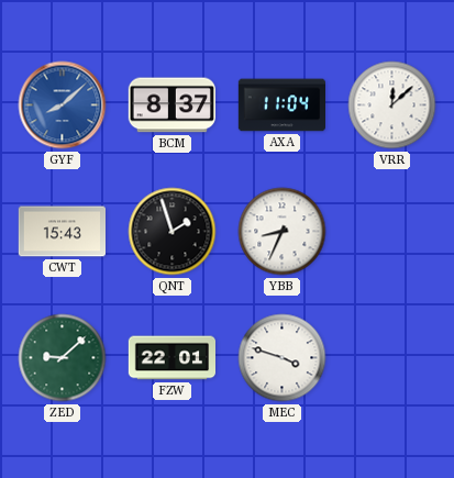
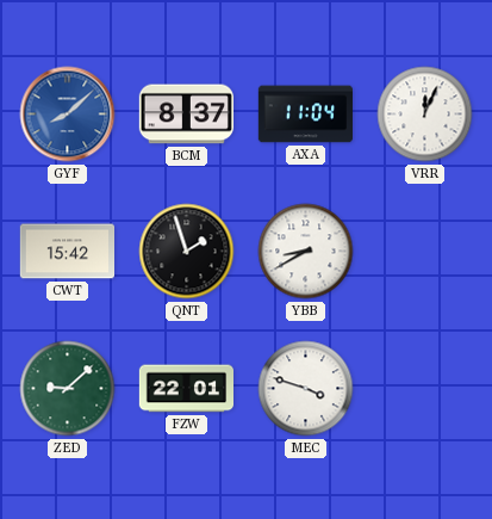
VRR: 12:08 -> 12:04 (425, 115)
CWT: 15:43 -> 15:42 (67, 252)
YBB: 8:34 -> 8:40 (306, 252)
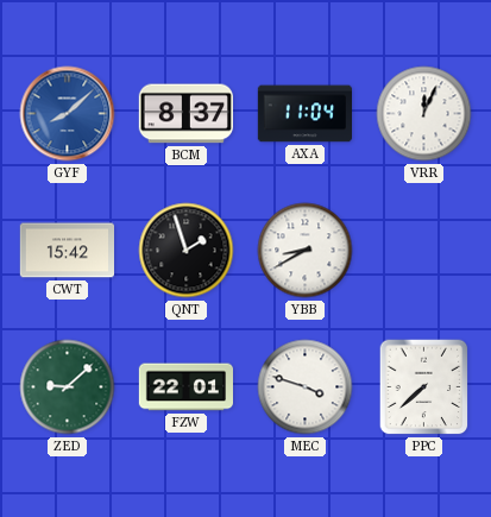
PPC: none -> 7:38 (424, 387)
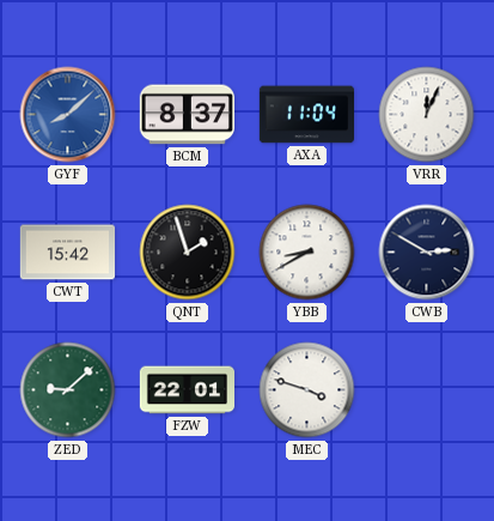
CWB: none -> 2:50 (427, 253)
PPC: 7:38 -> none (424, 387)
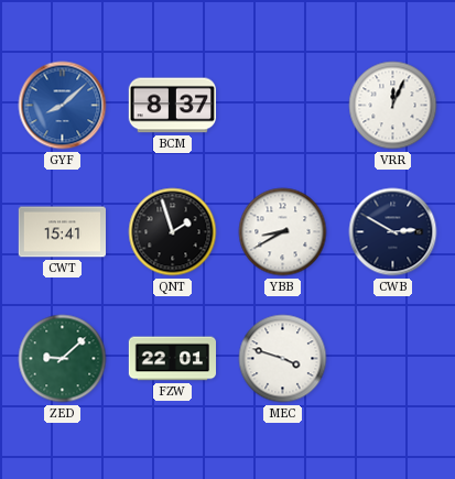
AXA: 11:04 -> none (306, 115)
CWT: 15:42 -> 15:41 (62, 232)
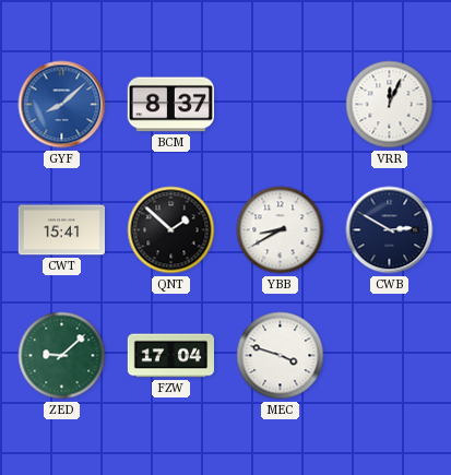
QNT: 1:57 -> 1:52 (171, 230)
FZW: 22:01 -> 17:04 (170, 356)
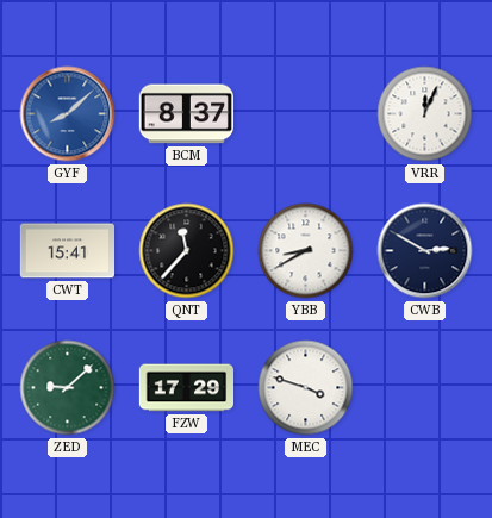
QNT: 1:52 -> 11:37 (187, 251)
FZW: 17:04 -> 17:29 (186, 388)
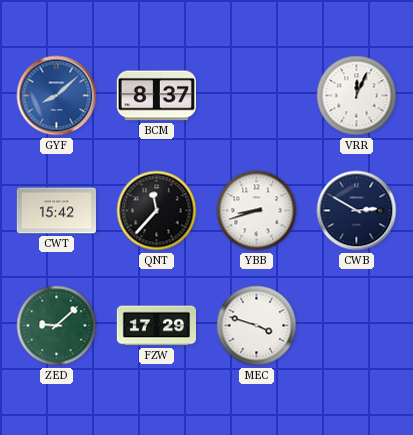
CWT: 15:41 -> 15:42 (56, 211)
YBB: 8:40 -> 8:42 (257, 211)
